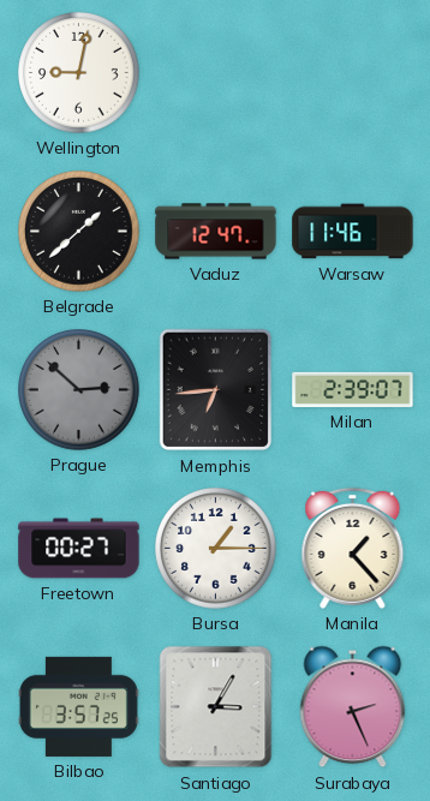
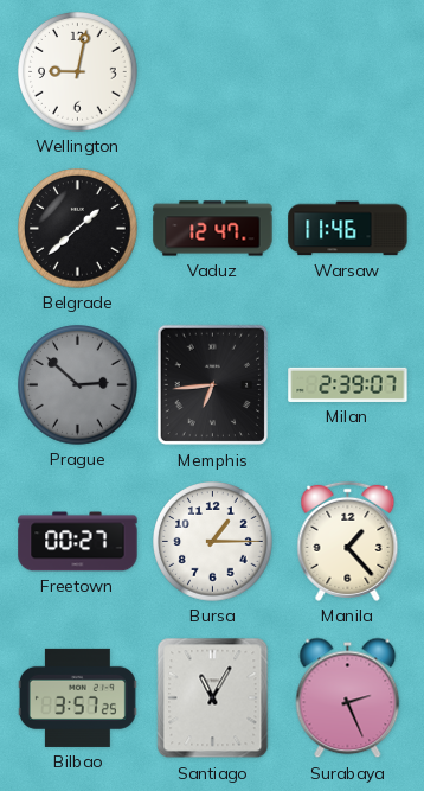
Santiago: 3:05 -> 11:05 (213, 698)
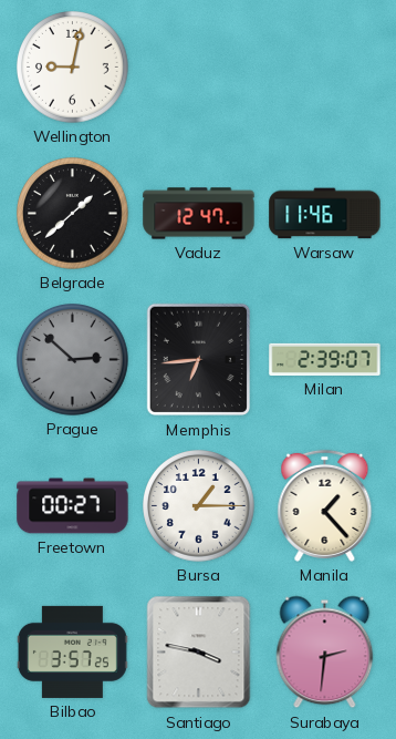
Santiago: 11:05 -> 3:47 (199, 653)
Surabaya: 2:26 -> 2:31 (325, 653)
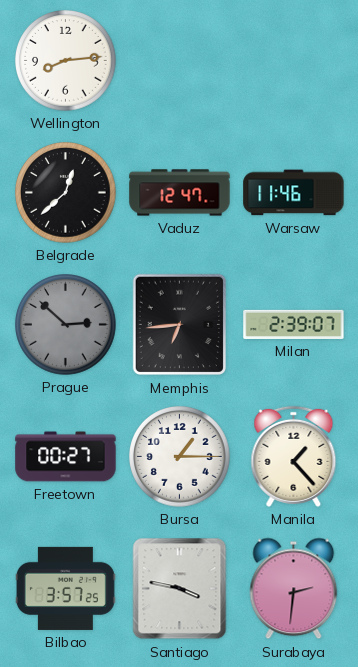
Wellington: 9:02 -> 8:14 (66, 61)
Belgrade: 1:38 -> 12:38 (66, 193)
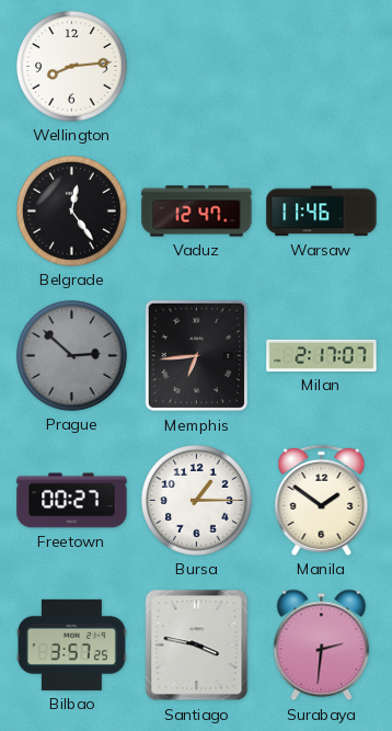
Belgrade: 12:38 -> 12:24 (72, 212)
Milan: 2:39 -> 2:17 (322, 355)
Manila: 1:23 -> 1:51 (322, 500)
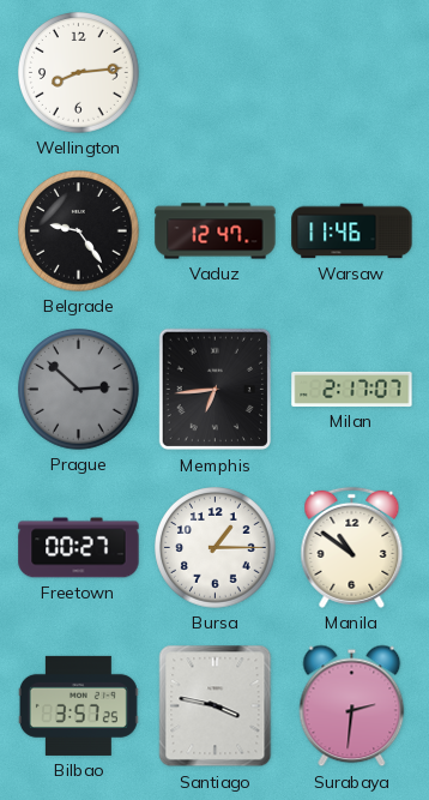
Belgrade: 12:24 -> 9:24 (79, 231)
Manila: 1:51 -> 10:51 (352, 547)
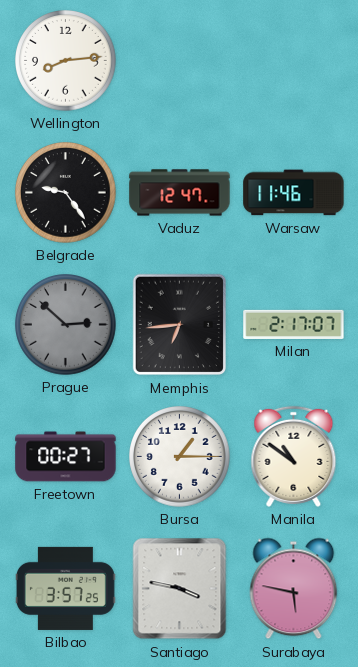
Surabaya: 2:31 -> 5:47 (294, 589)
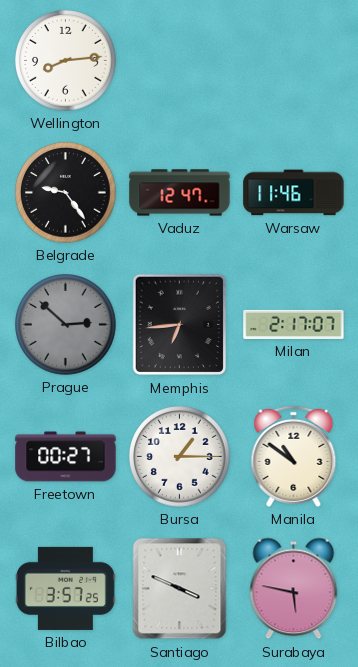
Santiago: 3:47 -> 3:49 (180, 589)
